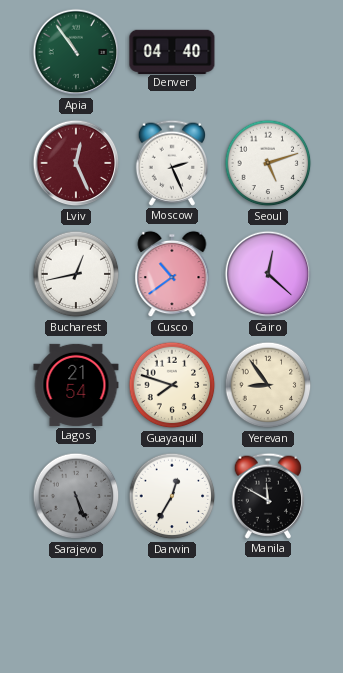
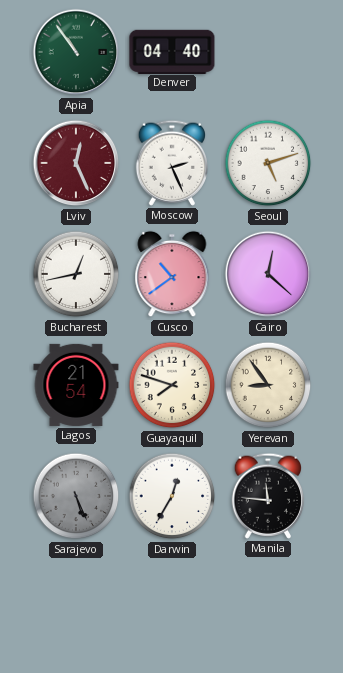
Manila: 11:50 -> 11:46 (267, 496)
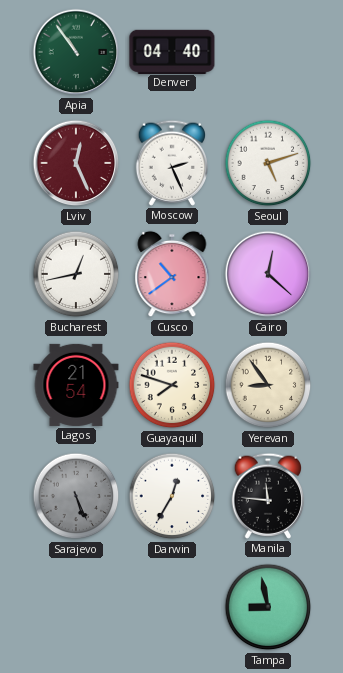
Tampa: none -> 8:58 (268, 607)
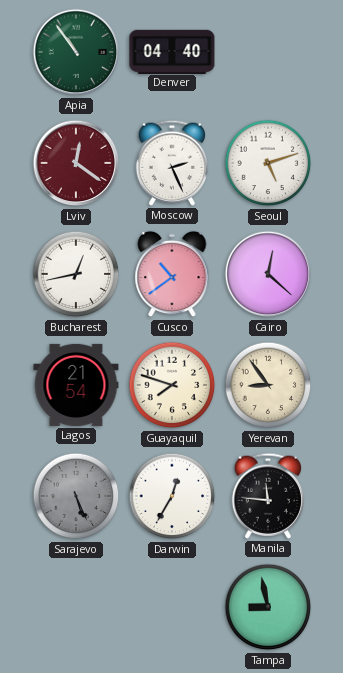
Lviv: 12:26 -> 12:21 (76, 163)
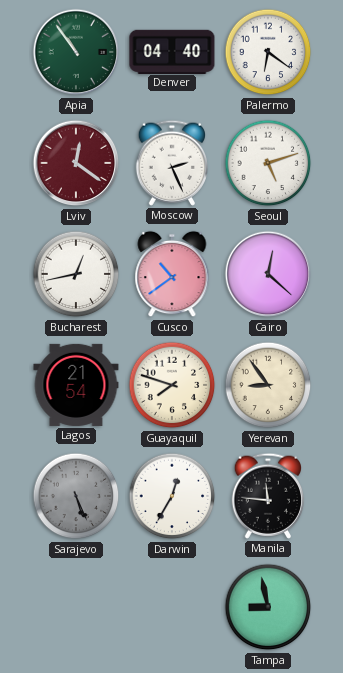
Palermo: none -> 6:21 (268, 52)
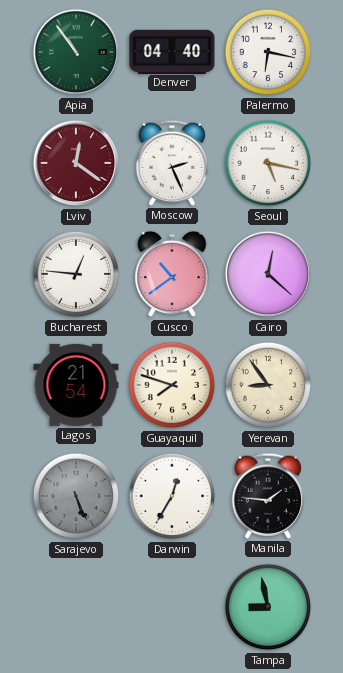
Palermo: 6:21 -> 6:17 (268, 52)
Seoul: 5:12 -> 5:17 (268, 163)
Bucharest: 12:43 -> 12:46 (76, 274)
Manila: 11:46 -> 1:46 (267, 496)
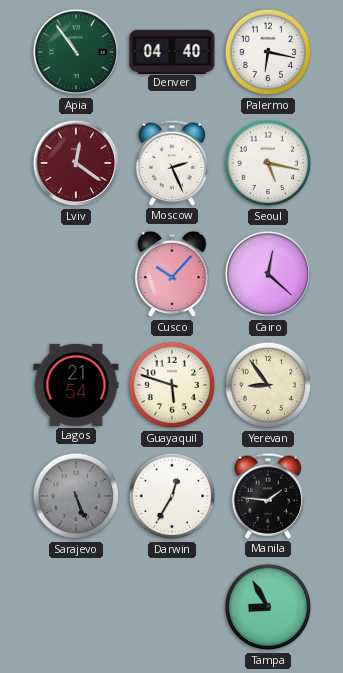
Bucharest: 12:46 -> none (76, 274)
Cusco: 10:39 -> 10:07 (172, 274)
Guayaquil: 7:48 -> 5:48 (172, 385)
Tampa: 8:58 -> 8:55 (268, 607)
